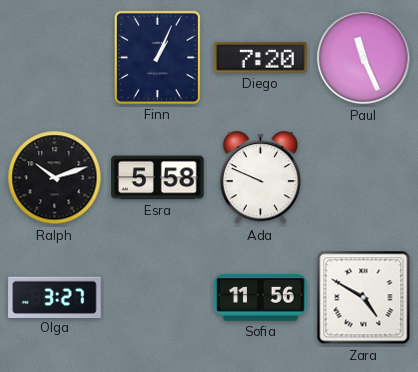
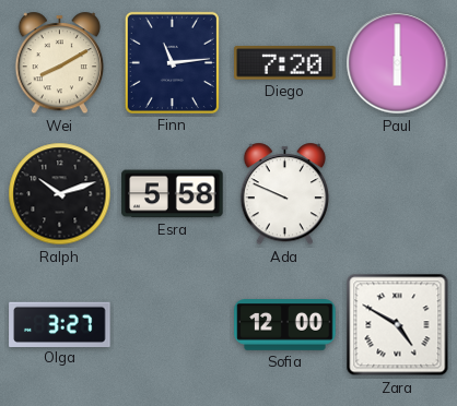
Wei: none -> 8:10 (59, 63)
Finn: 1:04 -> 11:14 (172, 62)
Paul: 11:26 -> 6:00 (398, 63)
Sofia: 11:56 -> 12:00 (285, 325)
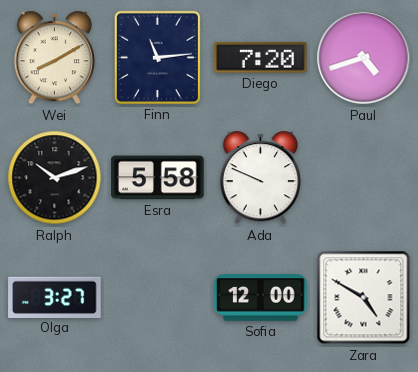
Paul: 6:00 -> 4:42 (364, 58)
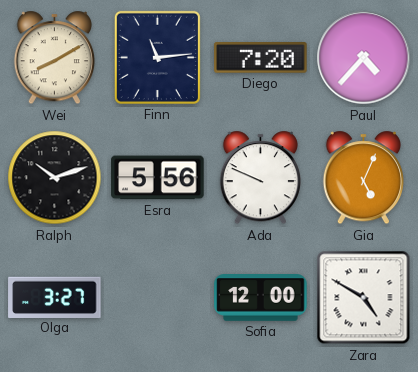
Paul: 4:42 -> 4:37 (364, 58)
Esra: 5:58 -> 5:56 (158, 178)
Gia: none -> 5:04 (363, 178)
